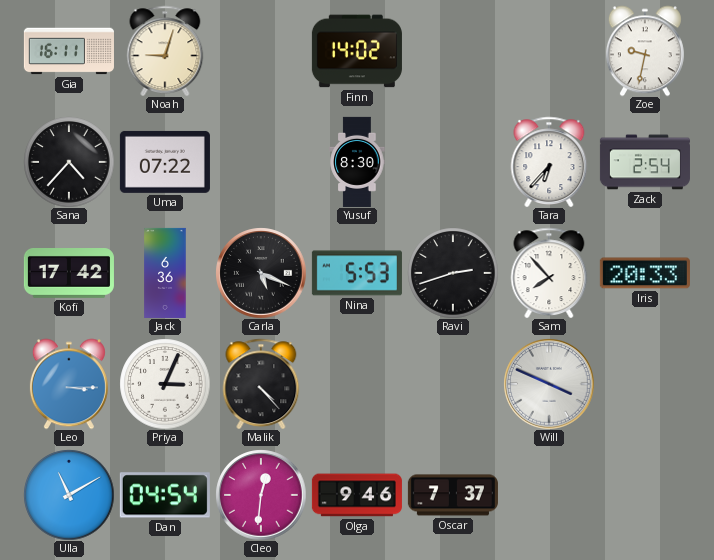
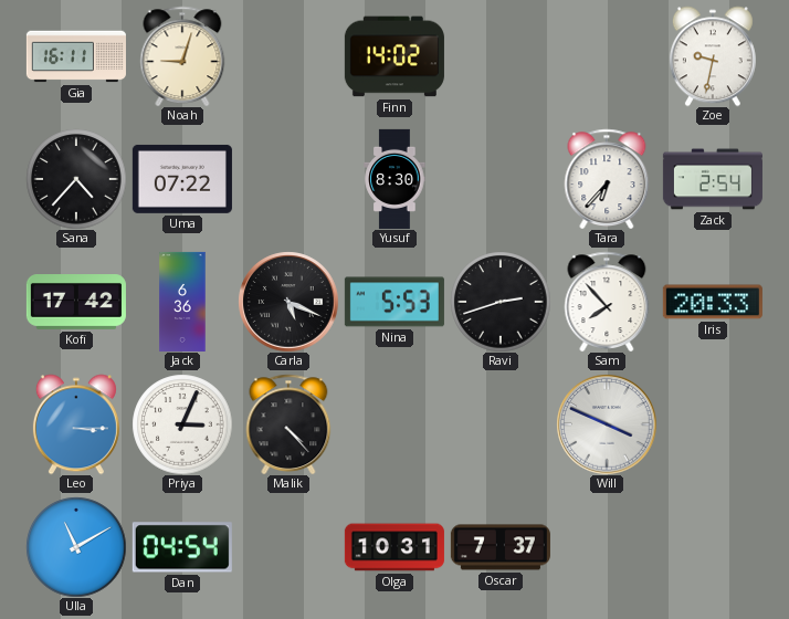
Cleo: 12:31 -> none (261, 495)
Olga: 9:46 -> 10:31 (394, 547)
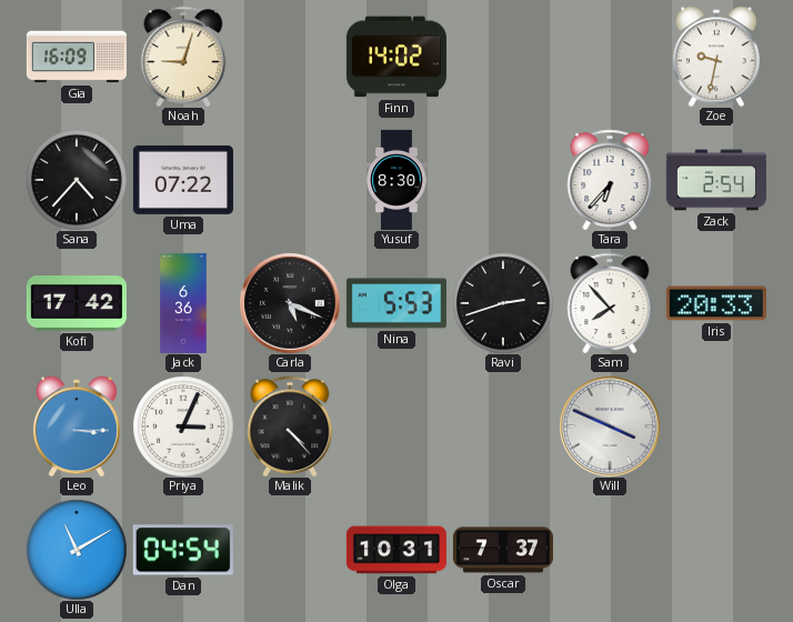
Gia: 16:11 -> 16:09 (77, 57)
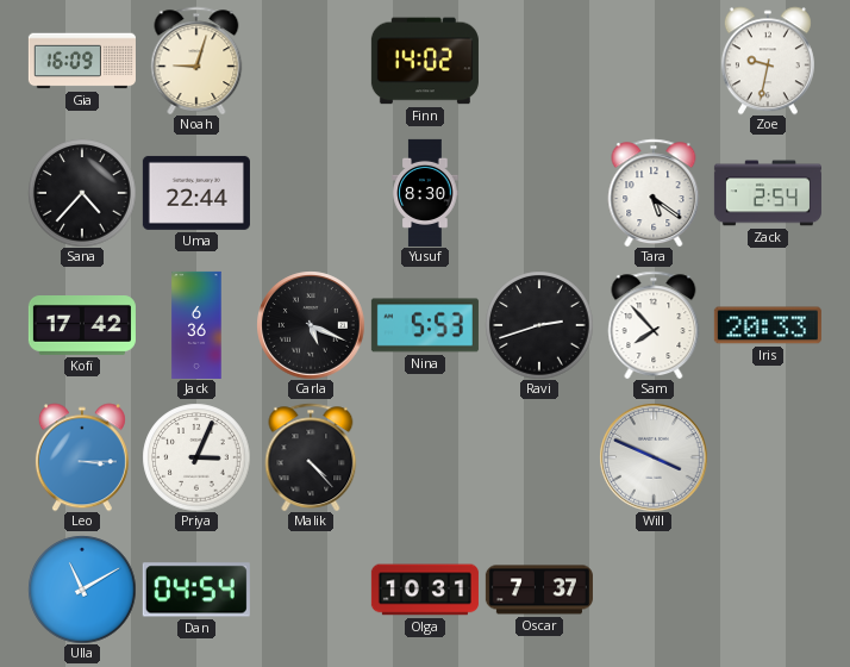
Uma: 07:22 -> 22:44 (196, 193)
Tara: 6:37 -> 5:21 (654, 193)
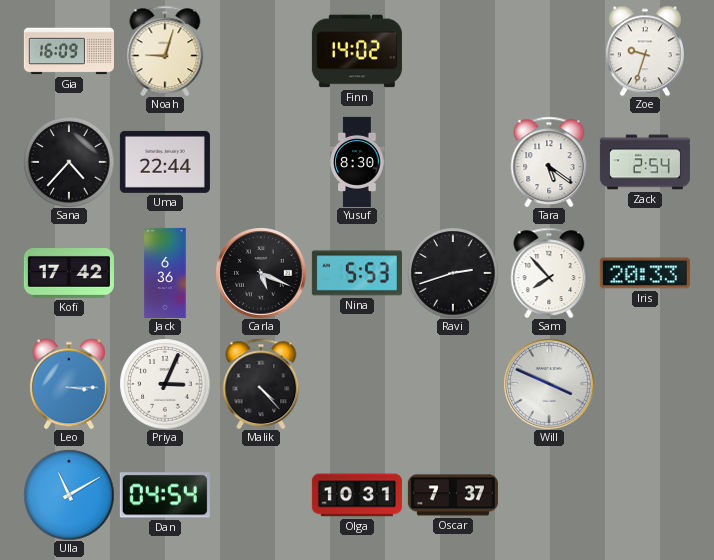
Zoe: 9:32 -> 9:33 (645, 51)
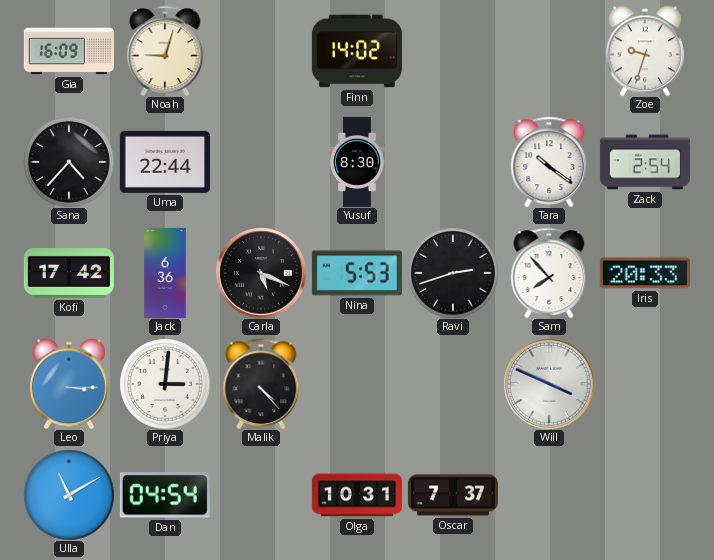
Tara: 5:21 -> 10:21 (549, 162)
Priya: 3:04 -> 3:01 (165, 384)
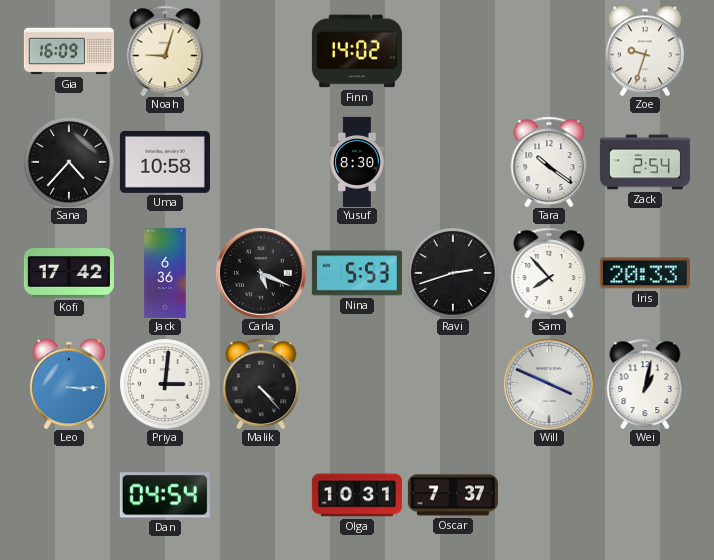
Uma: 22:44 -> 10:58 (165, 162)
Wei: none -> 1:02 (645, 384)
Ulla: 11:10 -> none (69, 495)
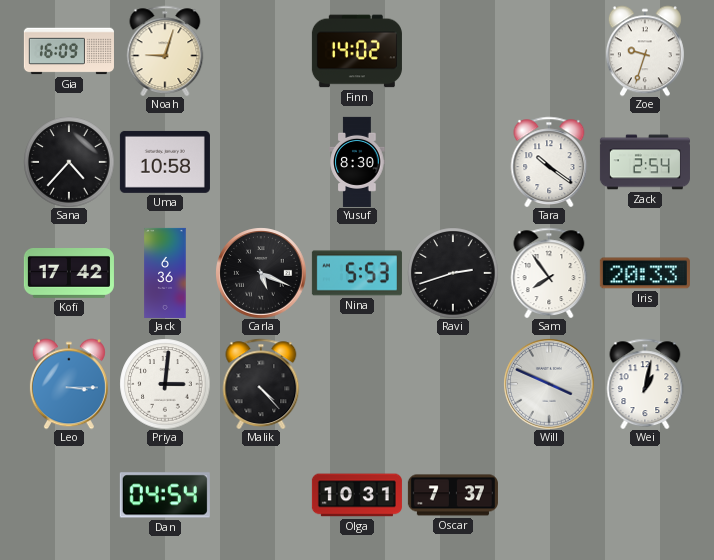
Sam: 7:53 -> 7:54 (549, 273)
